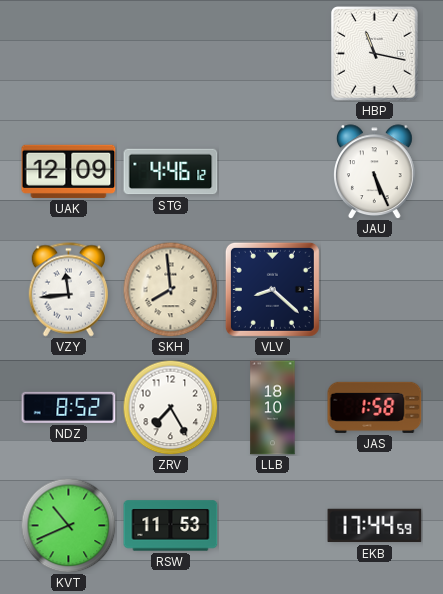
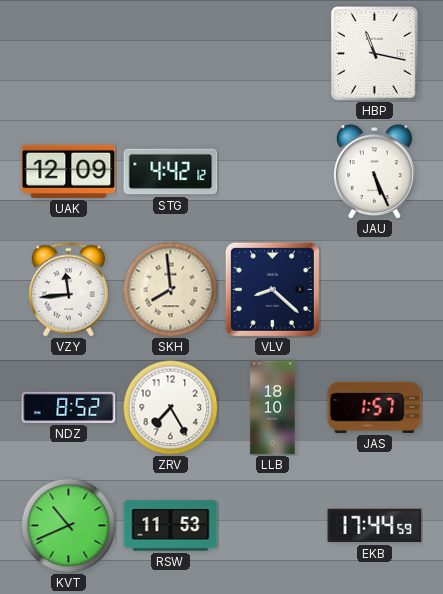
STG: 4:46 -> 4:42 (171, 172)
JAS: 1:58 -> 1:57 (375, 407)
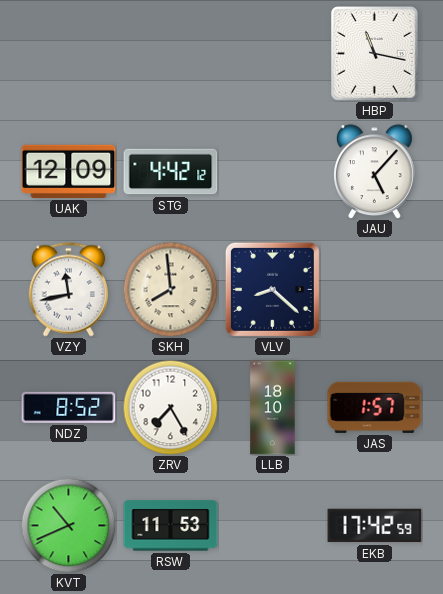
JAU: 5:26 -> 5:07 (375, 172)
VZY: 11:44 -> 11:43 (68, 290)
EKB: 17:44 -> 17:42 (375, 526)
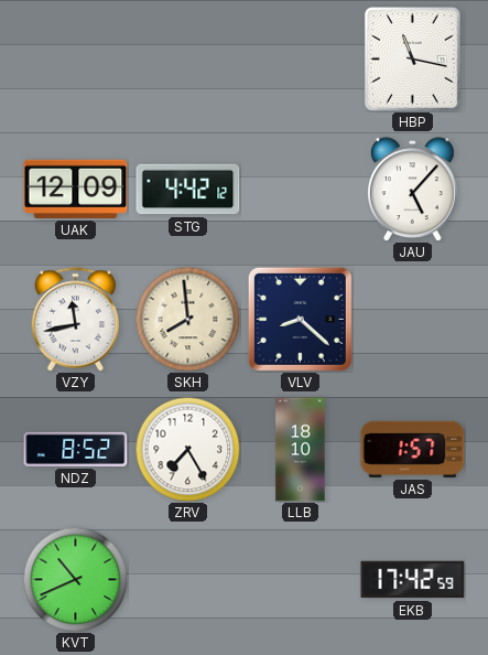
RSW: 11:53 -> none (171, 526)
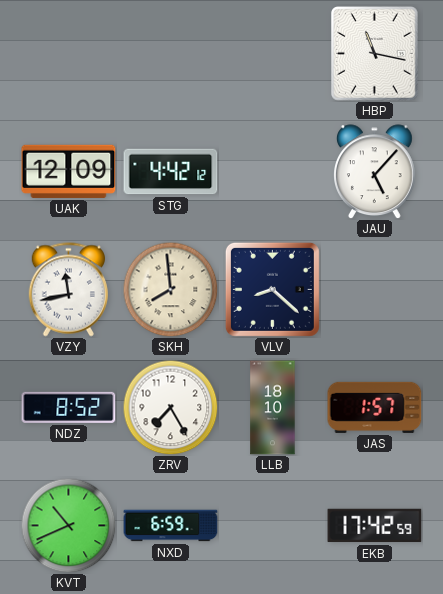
NXD: none -> 6:59 (171, 526)
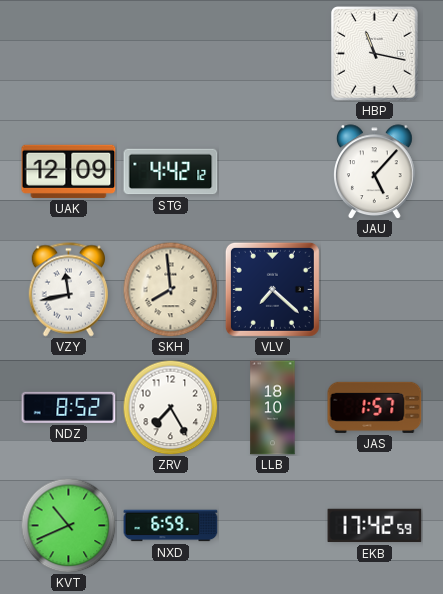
VLV: 8:22 -> 7:22 (272, 289)
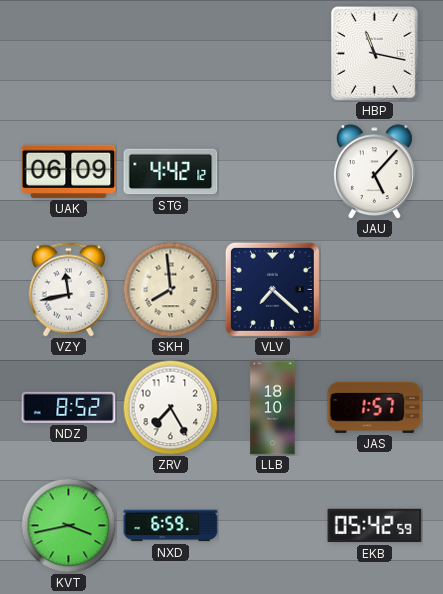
UAK: 12:09 -> 06:09 (69, 171)
KVT: 10:41 -> 3:43 (68, 525)
EKB: 17:42 -> 05:42 (375, 526)
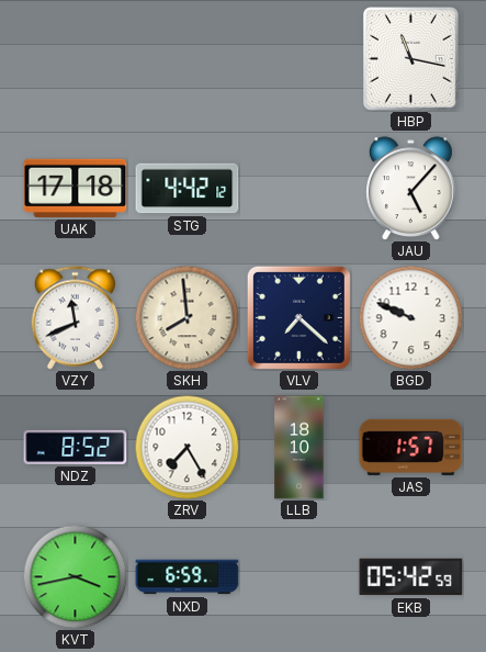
UAK: 06:09 -> 17:18 (76, 188)
VZY: 11:43 -> 11:41 (75, 318)
BGD: none -> 9:49 (410, 317)
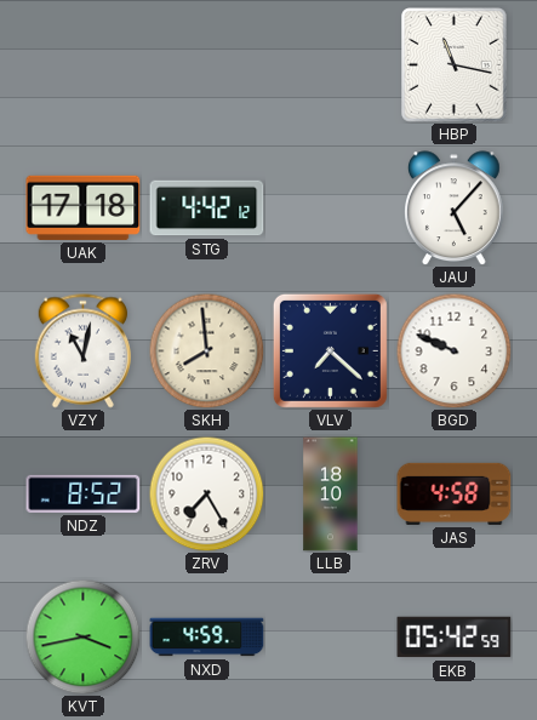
VZY: 11:41 -> 11:02 (82, 352)
JAS: 1:57 -> 4:58 (455, 493)
NXD: 6:59 -> 4:59 (207, 638)
